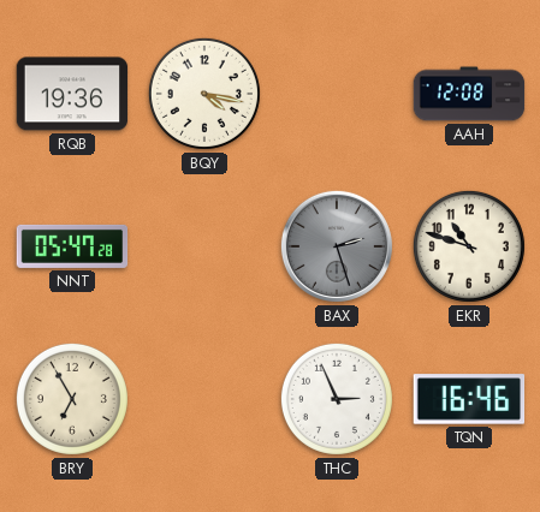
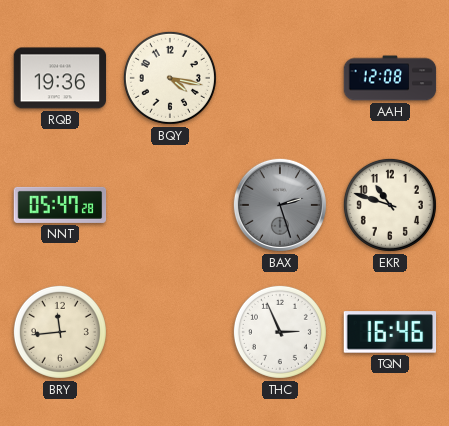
BRY: 6:55 -> 11:44 (60, 332)
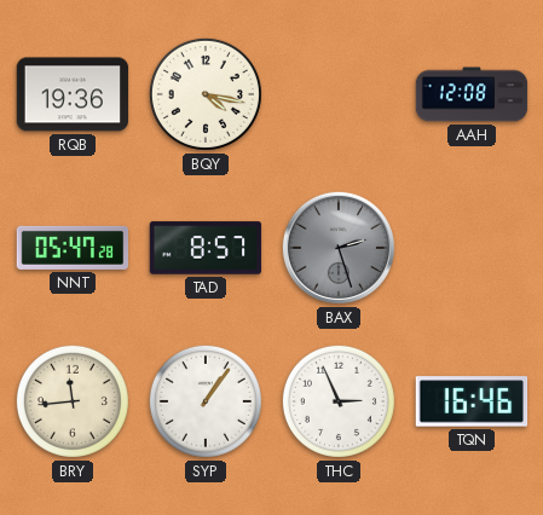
TAD: none -> 8:57 (206, 248)
EKR: 10:48 -> none (390, 205)
SYP: none -> 1:06 (206, 401)
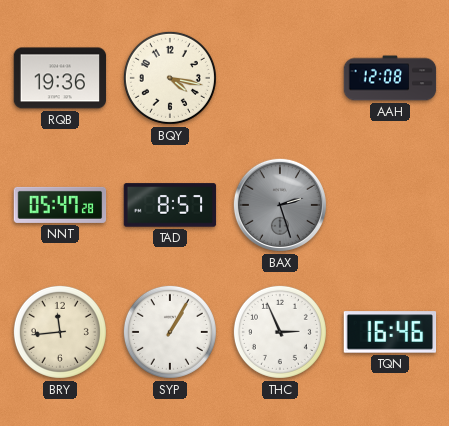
SYP: 1:06 -> 1:05 (170, 332)
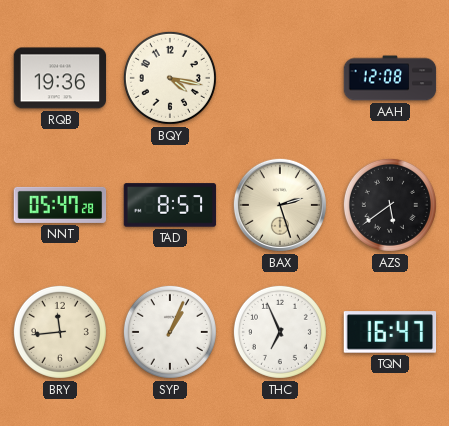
BAX dial: grey -> cream (280, 205)
AZS: none -> 5:39 (390, 205)
SYP: 1:05 -> 1:04 (170, 332)
THC: 2:56 -> 6:56 (280, 332)
TQN: 16:46 -> 16:47 (390, 332)
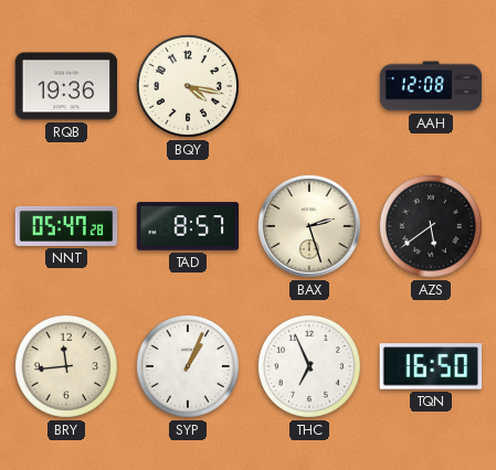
TQN: 16:47 -> 16:50 (431, 366)
